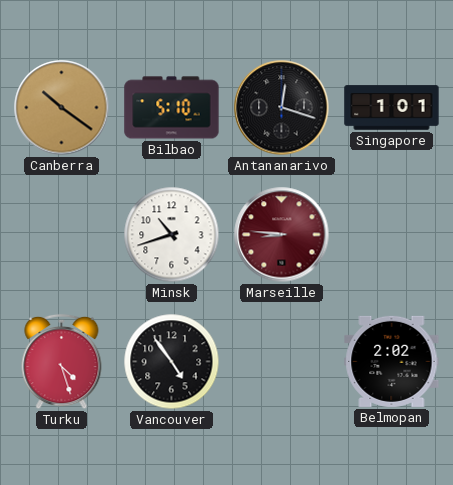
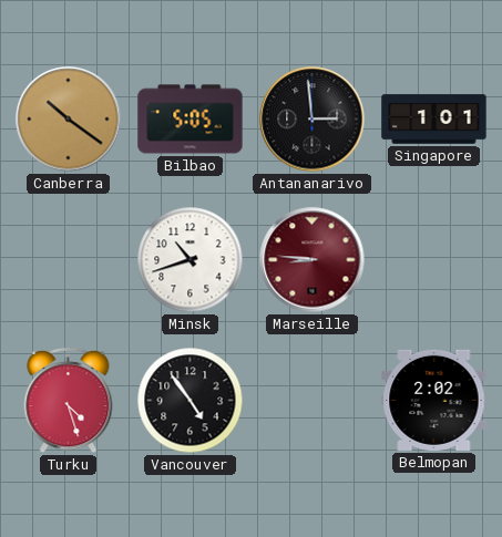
Bilbao: 5:10 -> 5:05 (191, 120)
Antananarivo: 12:18 -> 2:59 (313, 120)
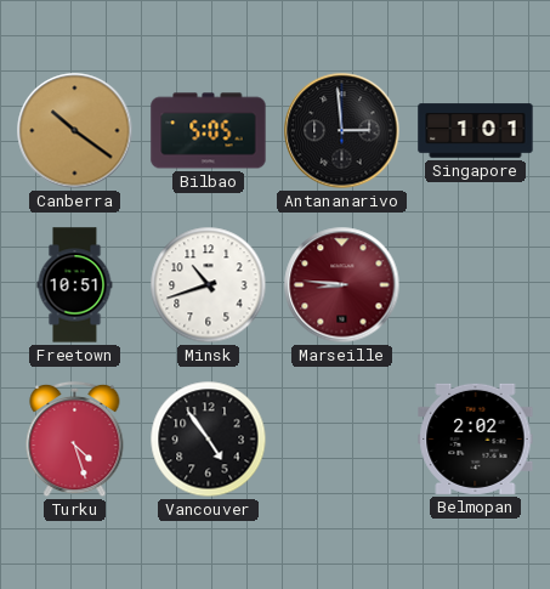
Freetown: none -> 10:51 (75, 285)
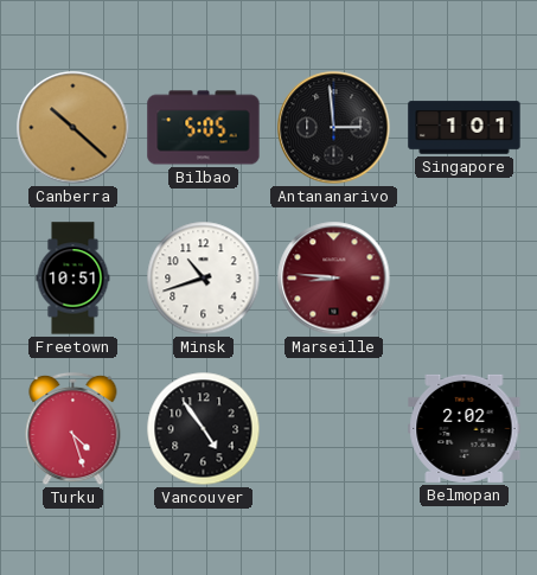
Canberra: 10:21 -> 10:22 (73, 128)
